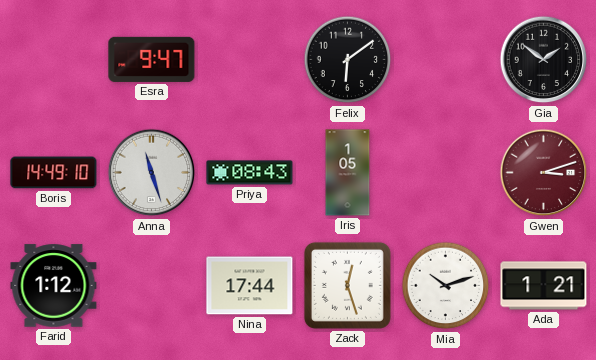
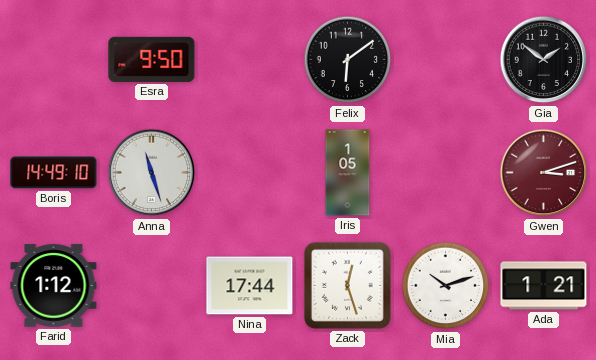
Esra: 9:47 -> 9:50 (152, 59)
Priya: 08:43 -> none (250, 173)
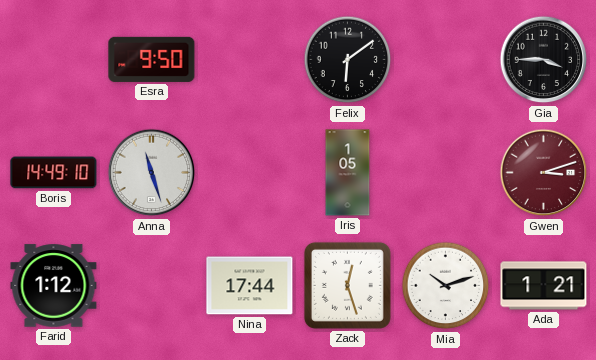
Gia: 1:51 -> 3:45 (544, 60)
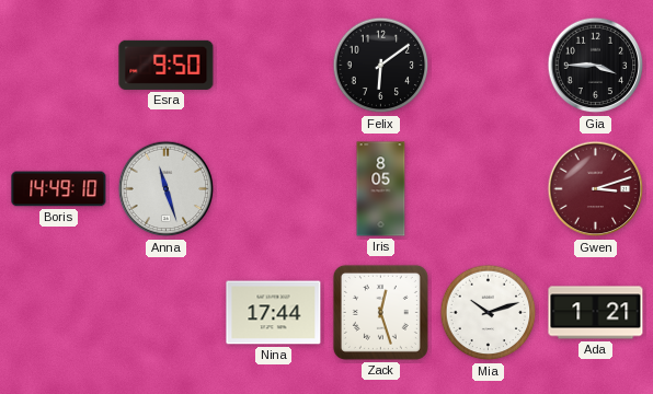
Iris: 1:05 -> 8:05 (381, 189)
Farid: 1:12 -> none (54, 286)
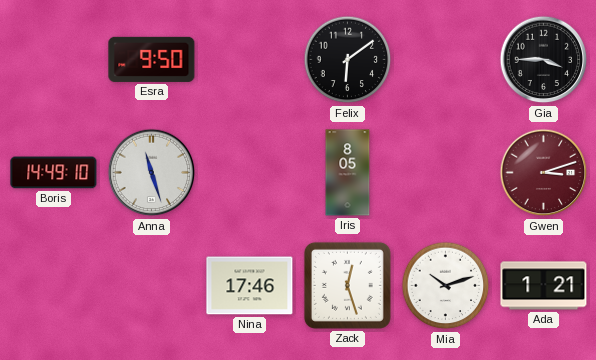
Nina: 17:44 -> 17:46 (250, 286)
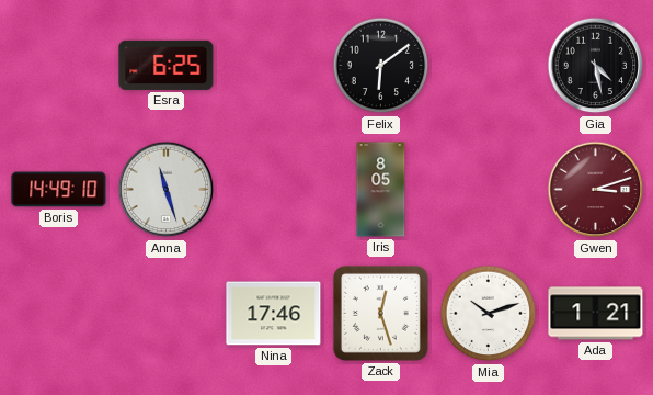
Esra: 9:50 -> 6:25 (167, 65)
Gia: 3:45 -> 4:28 (596, 66)
